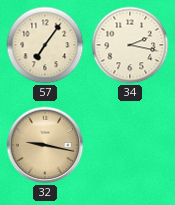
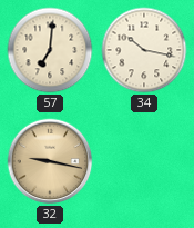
57: 7:06 -> 7:01 (50, 50)
34: 2:17 -> 10:17 (144, 50)
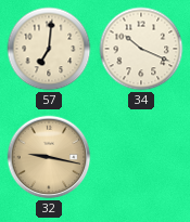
34: 10:17 -> 10:19 (141, 49)
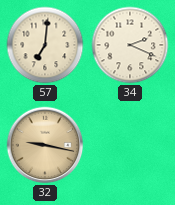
34: 10:19 -> 2:19 (130, 45)
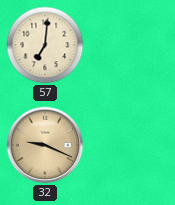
34: 2:19 -> none (130, 45)
32: 9:17 -> 9:19 (45, 145)
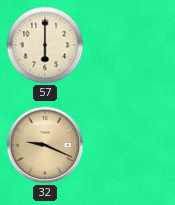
57: 7:01 -> 6:00 (45, 45)
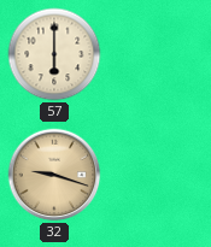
32: 9:19 -> 9:18 (54, 175)
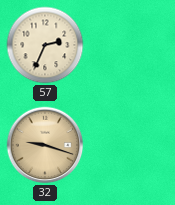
57: 6:00 -> 2:34 (45, 45)
